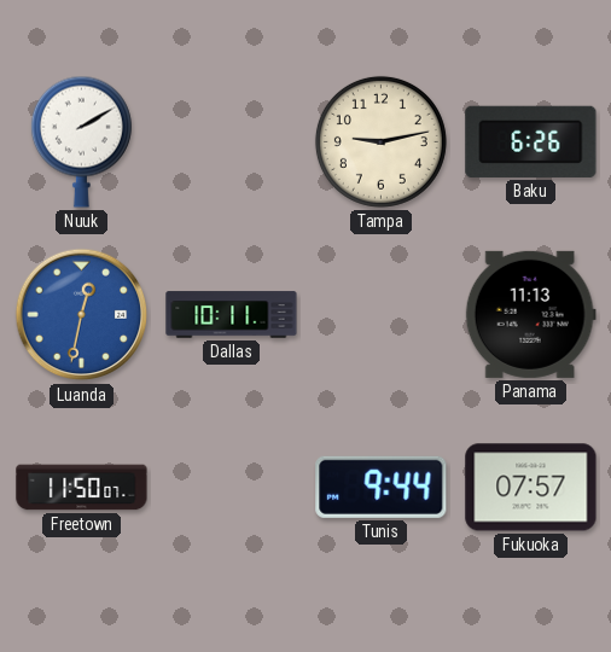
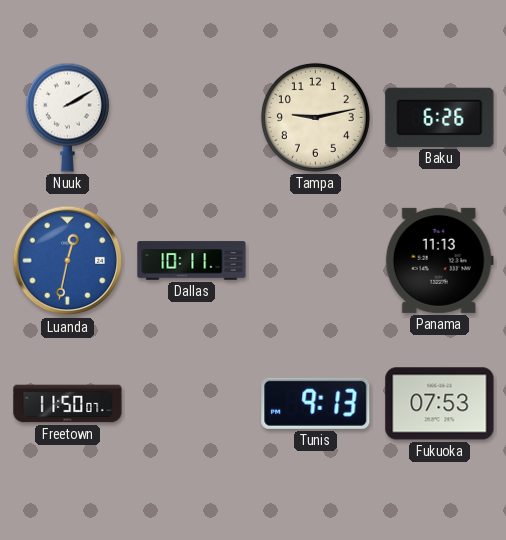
Tunis: 9:44 -> 9:13 (316, 403)
Fukuoka: 07:57 -> 07:53 (440, 404)
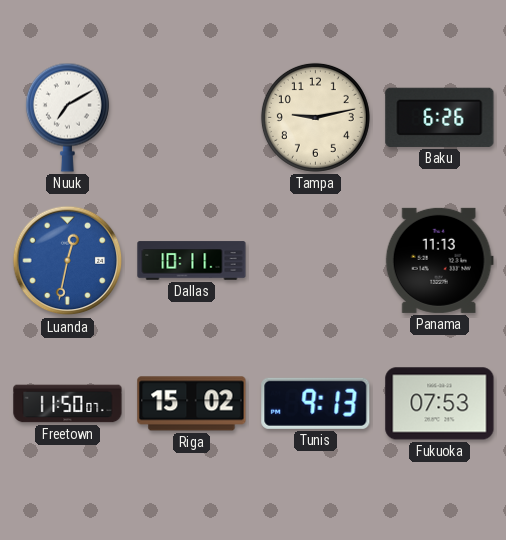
Nuuk: 2:10 -> 7:10 (67, 117)
Riga: none -> 15:02 (192, 404)
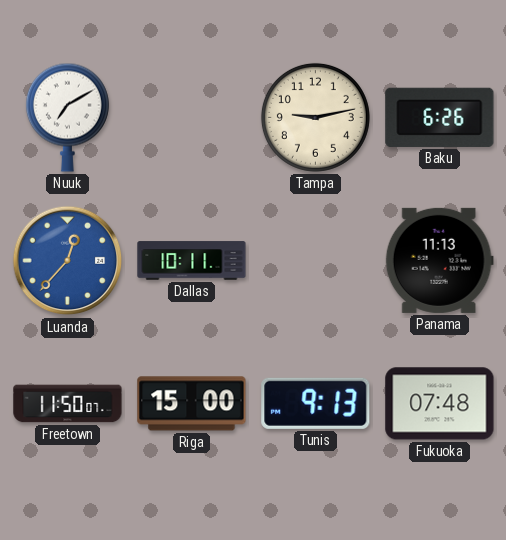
Luanda: 12:32 -> 12:37 (68, 261)
Riga: 15:02 -> 15:00 (192, 404)
Fukuoka: 07:53 -> 07:48 (440, 404)
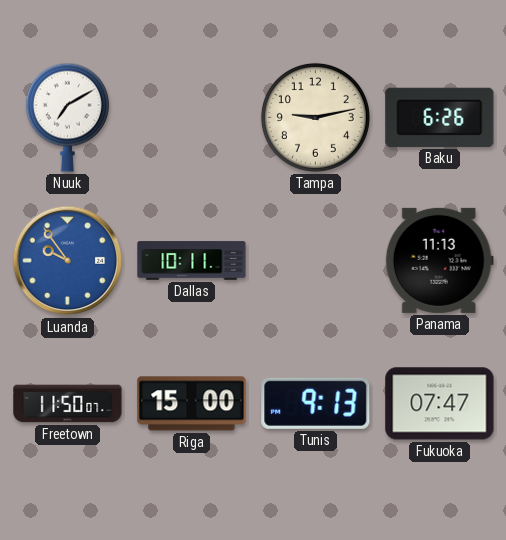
Luanda: 12:37 -> 9:54 (68, 261)
Fukuoka: 07:48 -> 07:47 (440, 404)
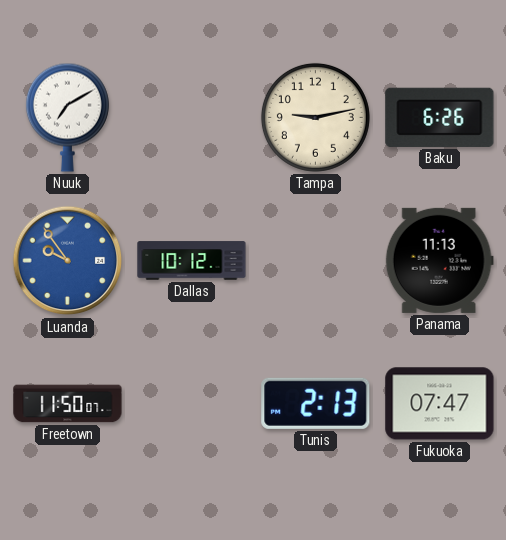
Dallas: 10:11 -> 10:12 (192, 261)
Riga: 15:00 -> none (192, 404)
Tunis: 9:13 -> 2:13 (316, 403)
